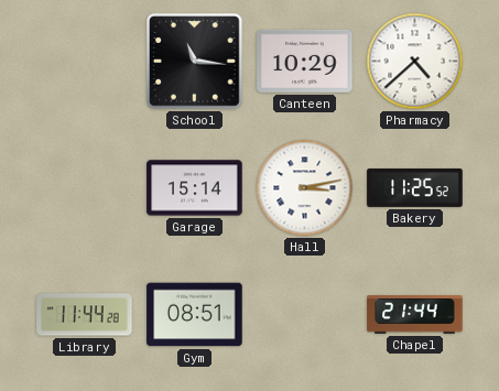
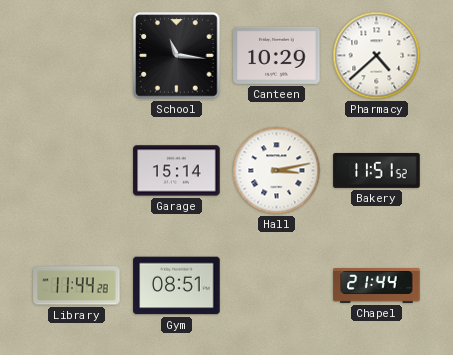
Bakery: 11:25 -> 11:51 (377, 170)
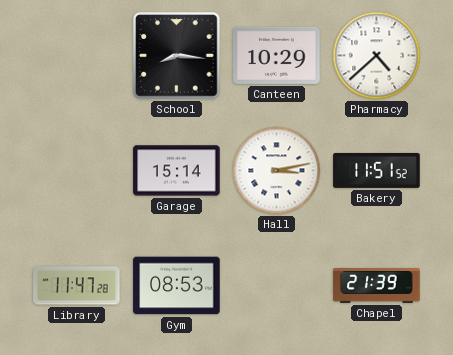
School: 11:16 -> 8:16 (177, 56)
Library: 11:44 -> 11:47 (77, 286)
Gym: 08:51 -> 08:53 (177, 286)
Chapel: 21:44 -> 21:39 (377, 286)
